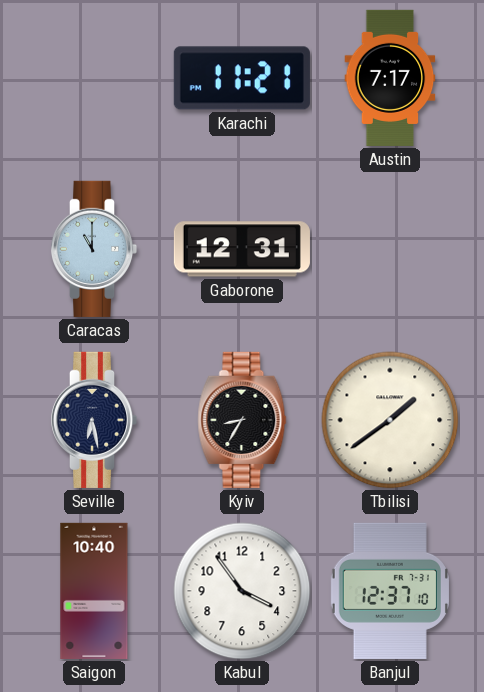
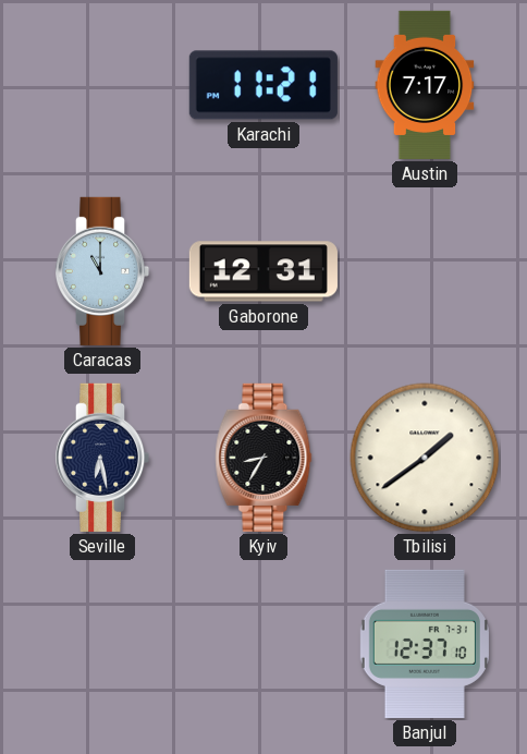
Saigon: 10:40 -> none (94, 591)
Kabul: 3:54 -> none (242, 591)
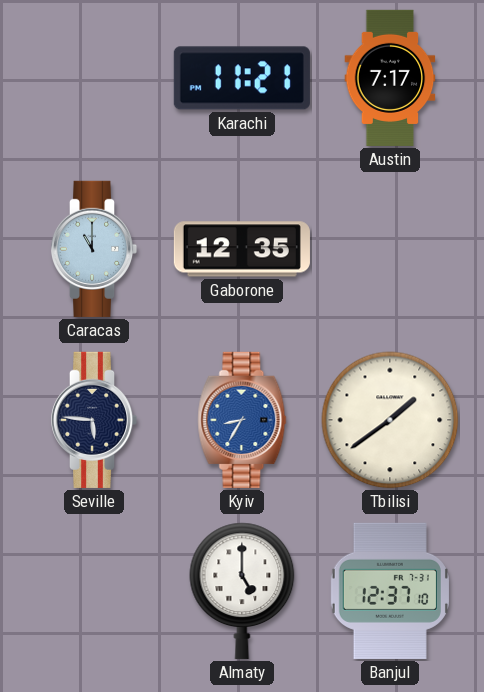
Gaborone: 12:31 -> 12:35 (242, 249)
Seville: 6:28 -> 5:46 (94, 420)
Kyiv dial: black -> blue (242, 420)
Almaty: none -> 5:00 (242, 591)
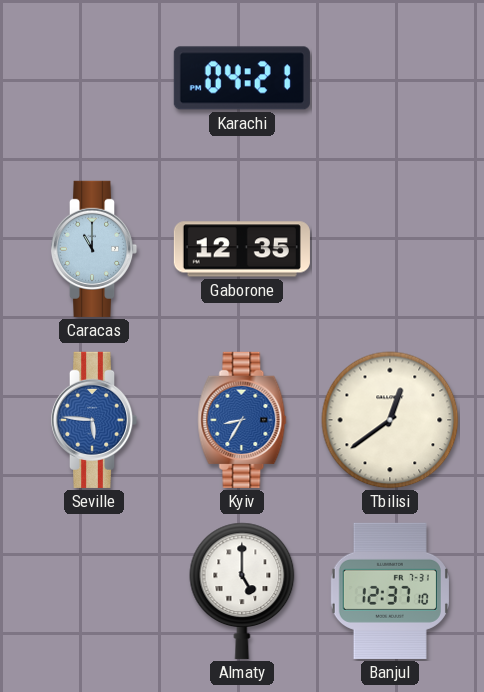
Karachi: 11:21 -> 04:21 (242, 78)
Austin: 7:17 -> none (390, 78)
Seville dial: navy -> blue (94, 420)
Tbilisi: 1:39 -> 12:39 (390, 420)
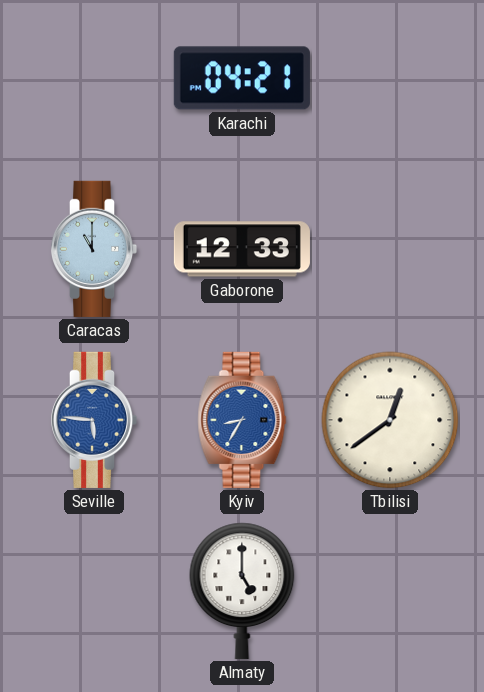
Gaborone: 12:35 -> 12:33 (242, 249)
Banjul: 12:37 -> none (390, 591)
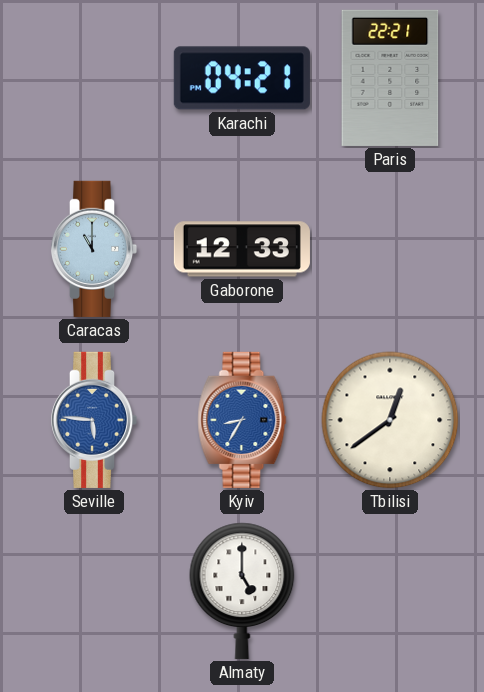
Paris: none -> 22:21 (390, 78)
